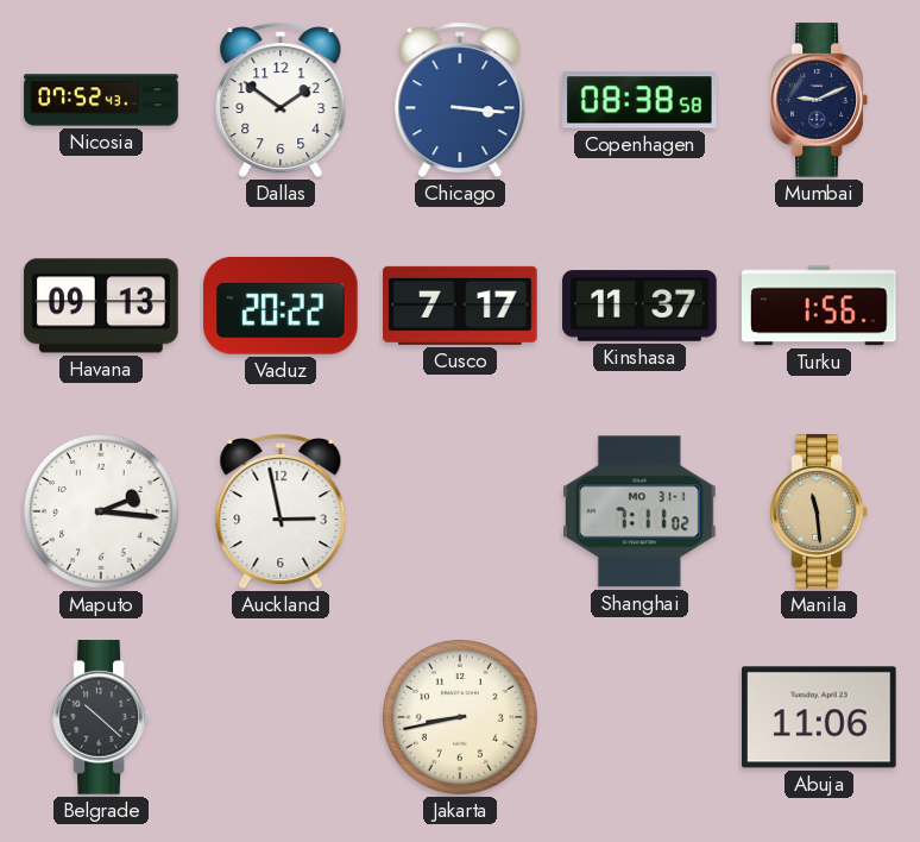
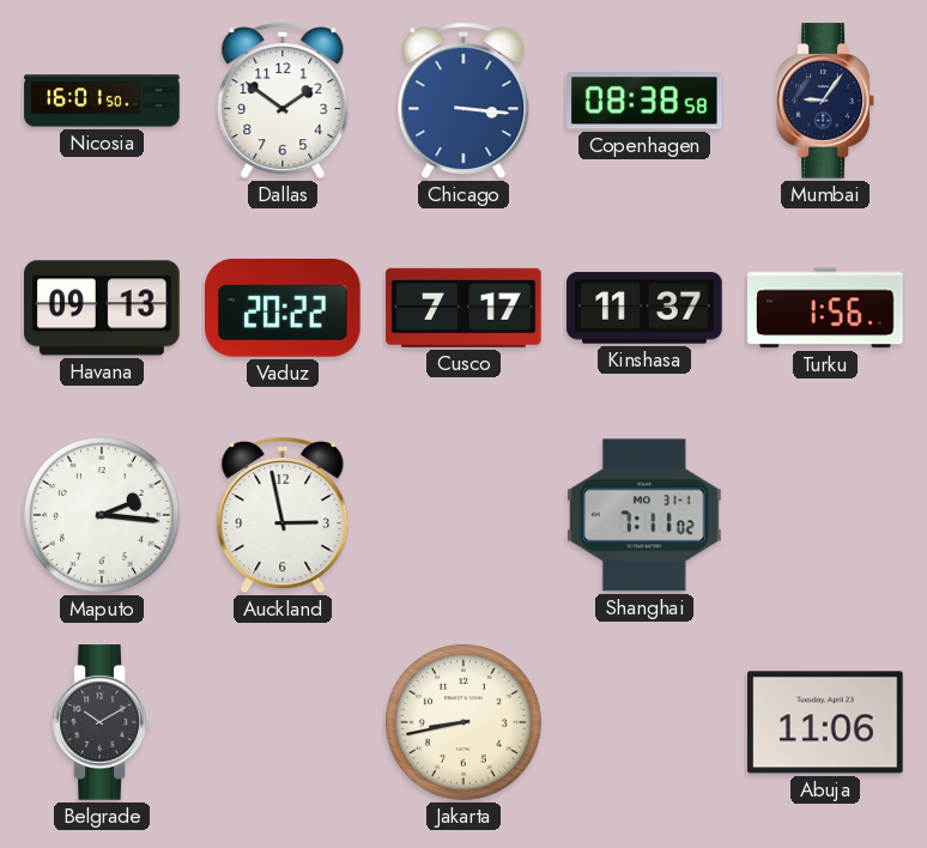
Nicosia: 07:52 -> 16:01 (102, 101)
Mumbai: 9:11 -> 9:06 (824, 101)
Manila: 11:29 -> none (818, 511)
Belgrade: 10:22 -> 10:10 (101, 722)
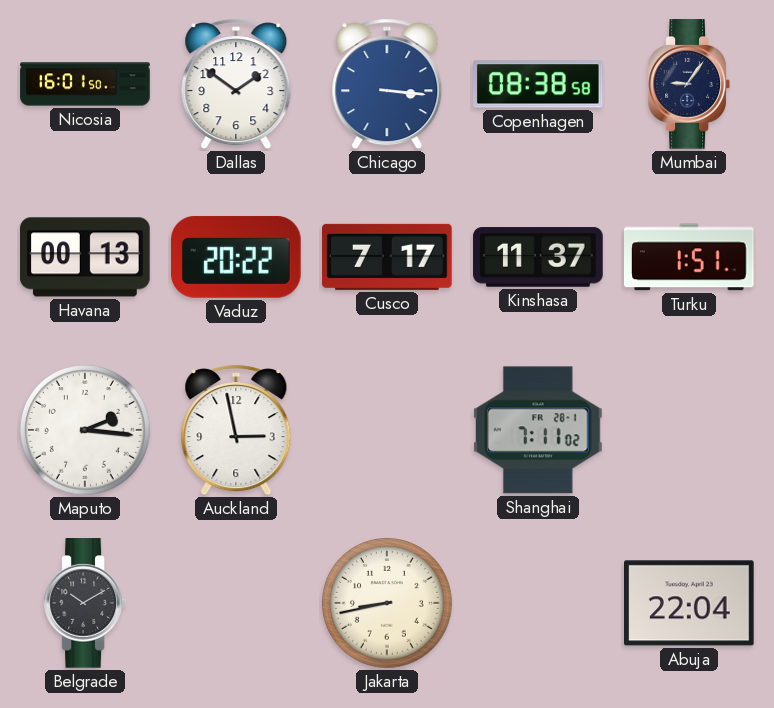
Havana: 09:13 -> 00:13 (85, 257)
Turku: 1:56 -> 1:51 (690, 257)
Shanghai date: MO 31-1 -> FR 28-1 (539, 430)
Abuja: 11:06 -> 22:04 (690, 603)
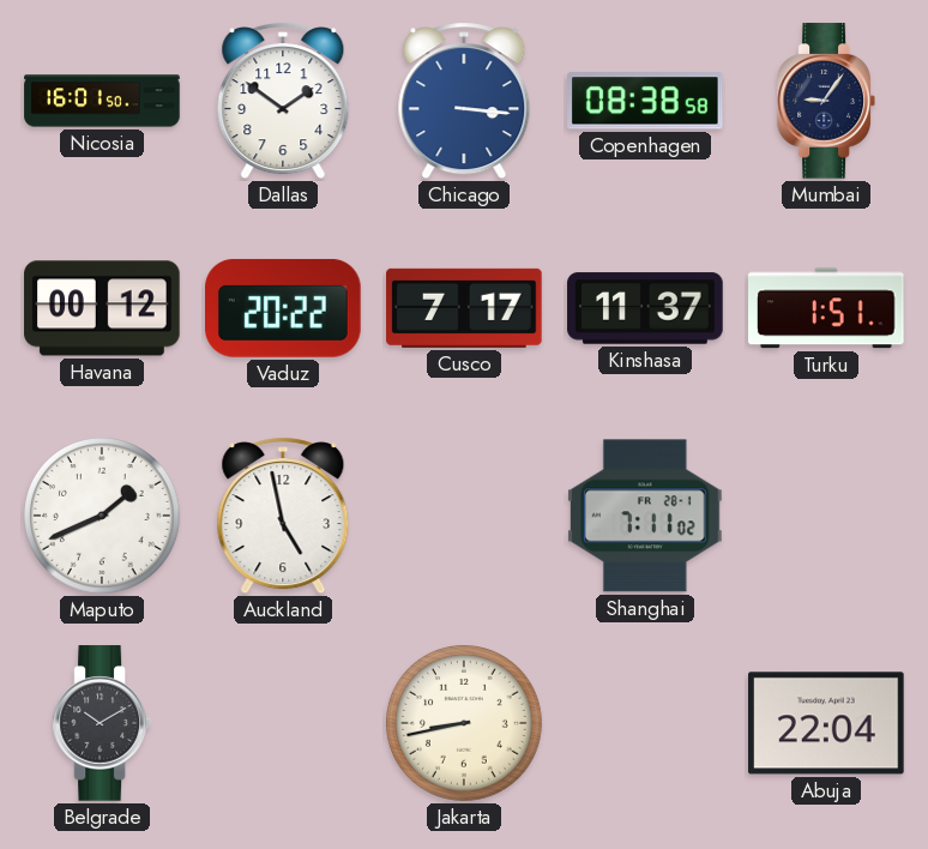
Havana: 00:13 -> 00:12 (102, 308)
Maputo: 2:16 -> 1:41 (103, 517)
Auckland: 2:58 -> 4:58 (283, 516)
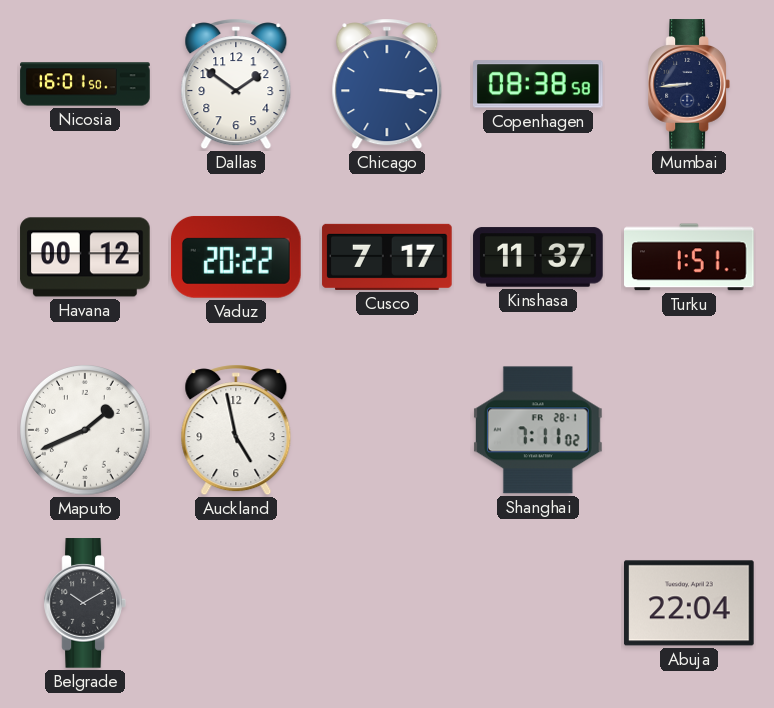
Mumbai: 9:06 -> 8:44 (688, 84)
Jakarta: 8:43 -> none (465, 724)
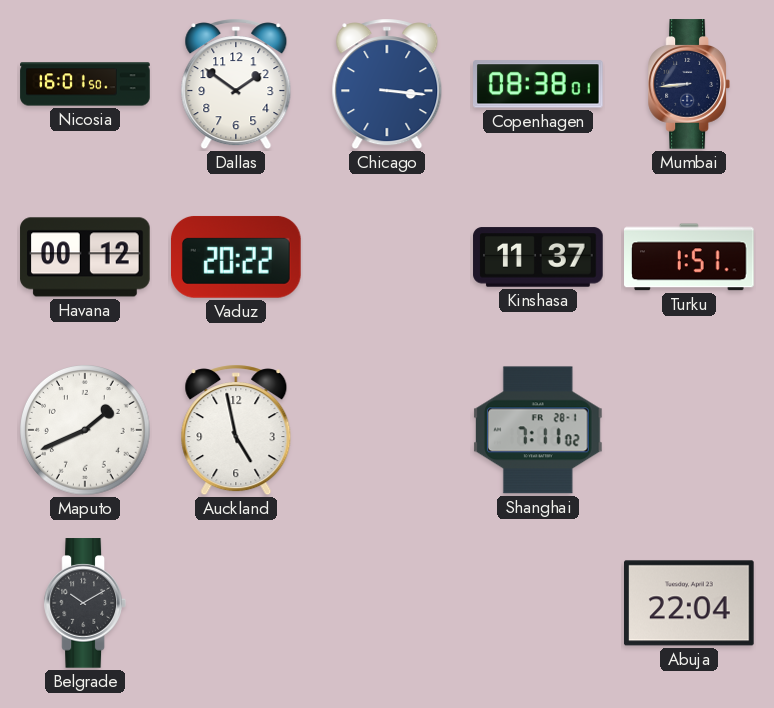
Copenhagen: 08:38:58 -> 08:38:01 (539, 84)
Cusco: 7:17 -> none (387, 257)
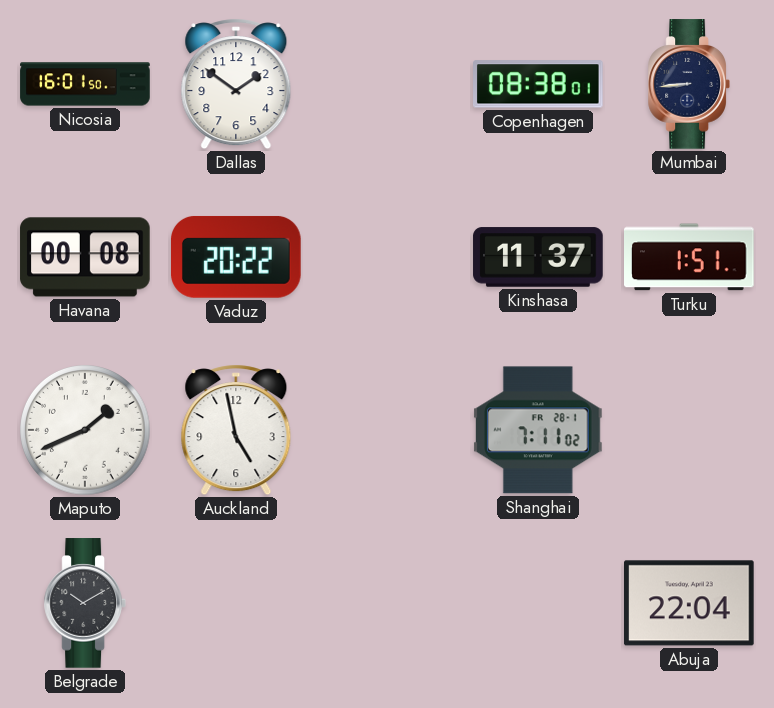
Chicago: 3:16 -> none (387, 84)
Havana: 00:12 -> 00:08 (85, 257)
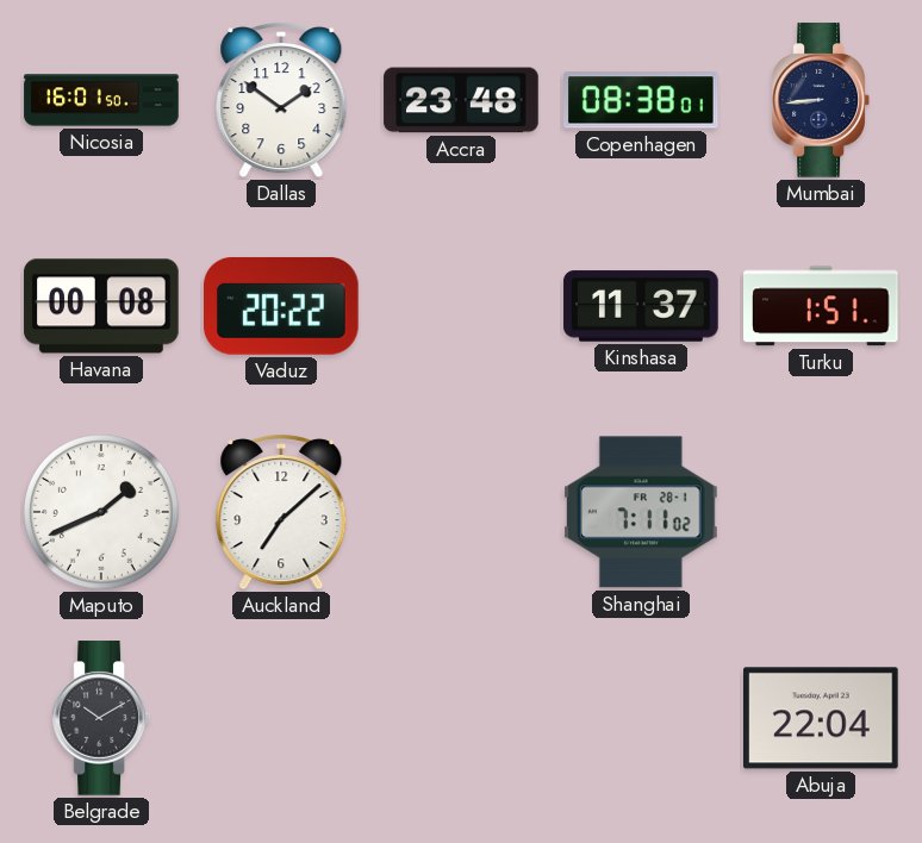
Accra: none -> 23:48 (461, 100)
Auckland: 4:58 -> 7:08 (281, 512)
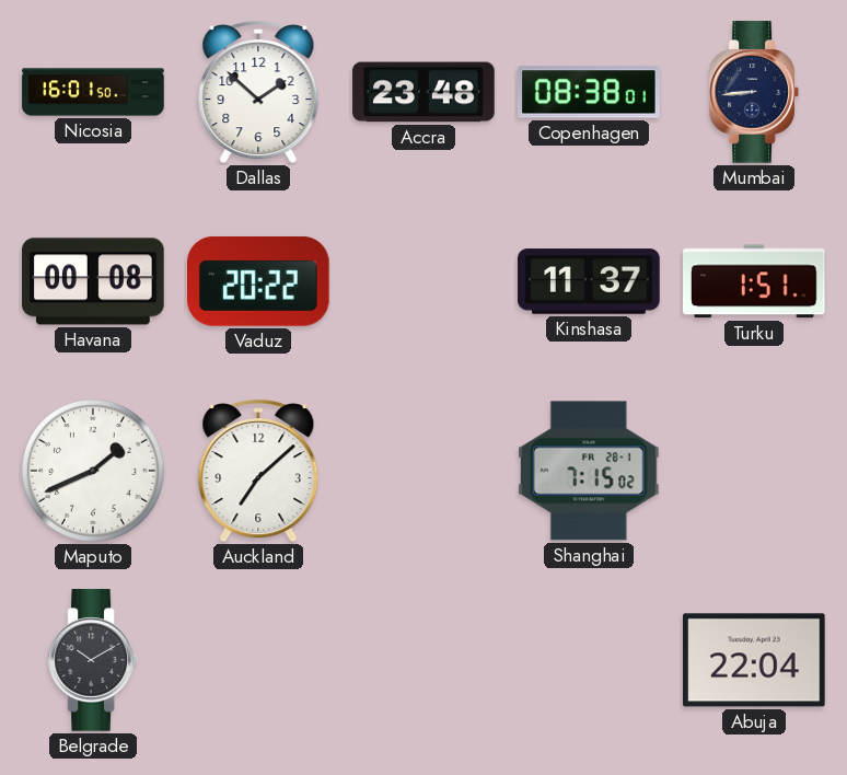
Dallas: 1:51 -> 1:52 (258, 92)
Shanghai: 7:11 -> 7:15 (590, 471)
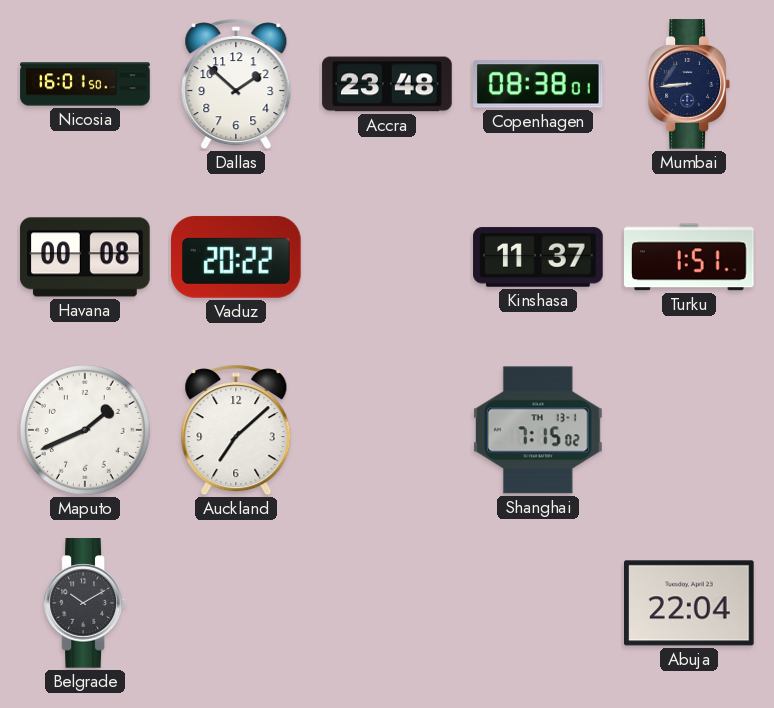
Shanghai date: FR 28-1 -> TH 13-1 (539, 430)
